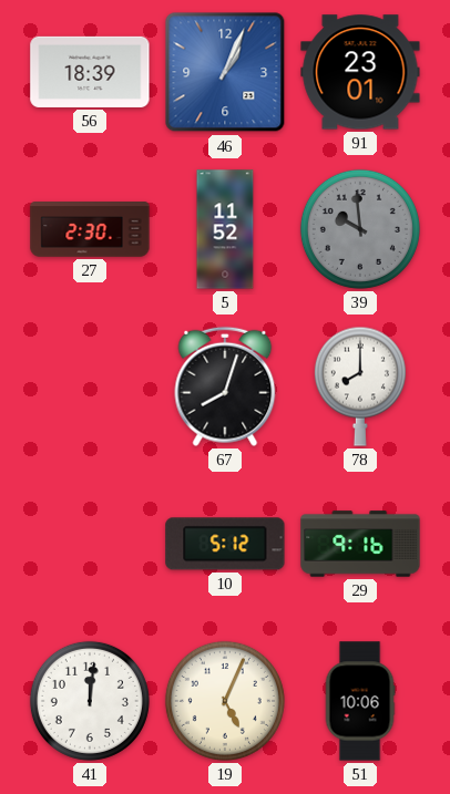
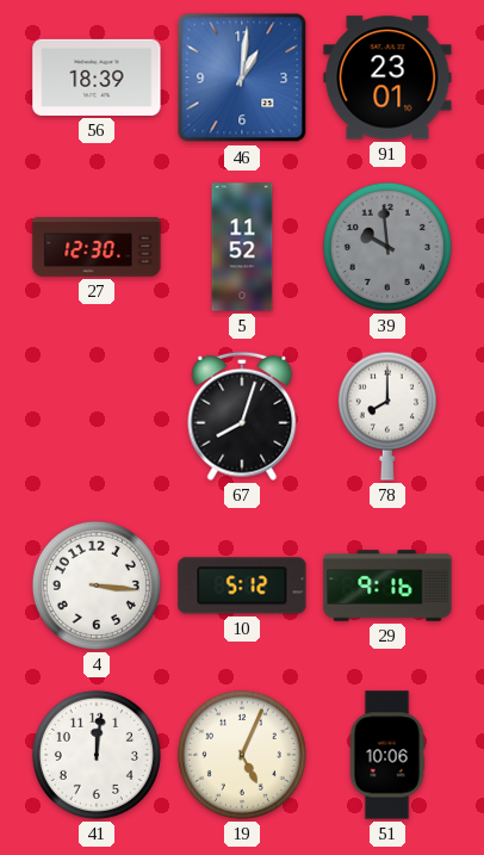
46: 1:04 -> 1:01 (242, 78)
27: 2:30 -> 12:30 (97, 247)
4: none -> 3:16 (97, 586)
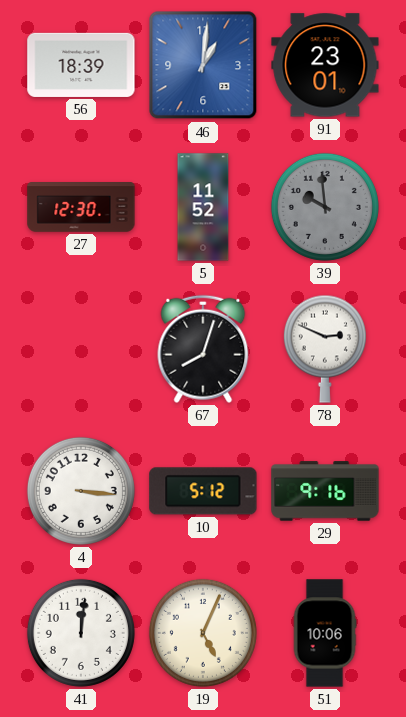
78: 8:00 -> 2:49 (325, 349)
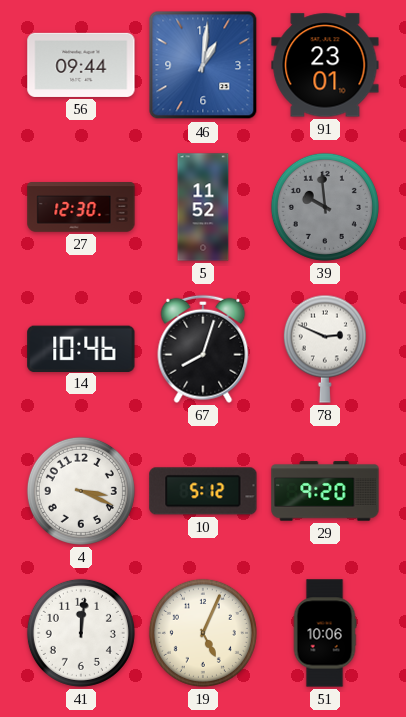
56: 18:39 -> 09:44 (81, 65)
14: none -> 10:46 (81, 348)
4: 3:16 -> 3:19 (81, 491)
29: 9:16 -> 9:20 (325, 491)
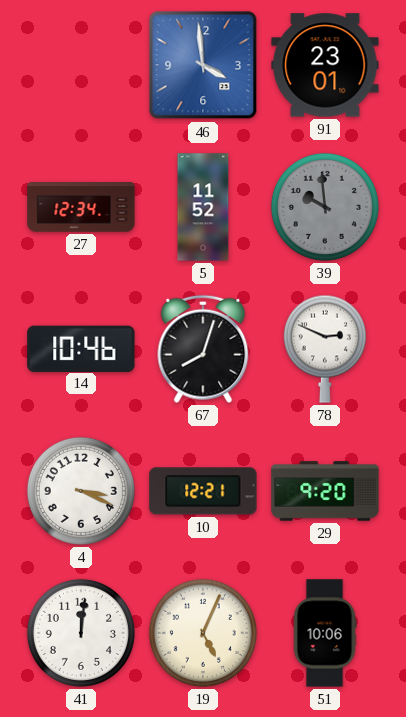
56: 09:44 -> none (81, 65)
46: 1:01 -> 3:59 (203, 65)
27: 12:30 -> 12:34 (81, 207)
10: 5:12 -> 12:21 (203, 491)
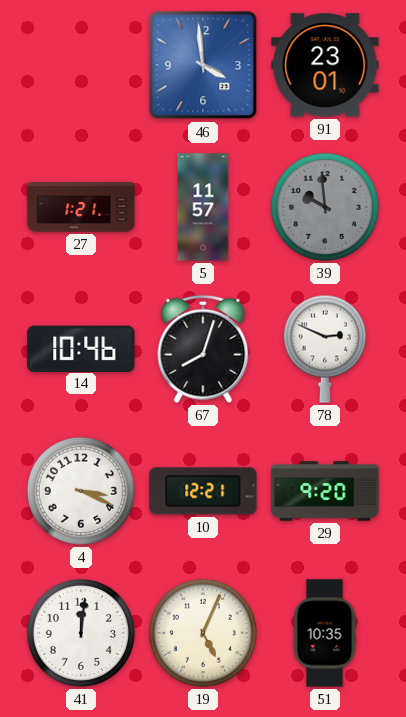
27: 12:34 -> 1:21 (81, 207)
5: 11:52 -> 11:57 (203, 207)
51: 10:06 -> 10:35 (325, 633)
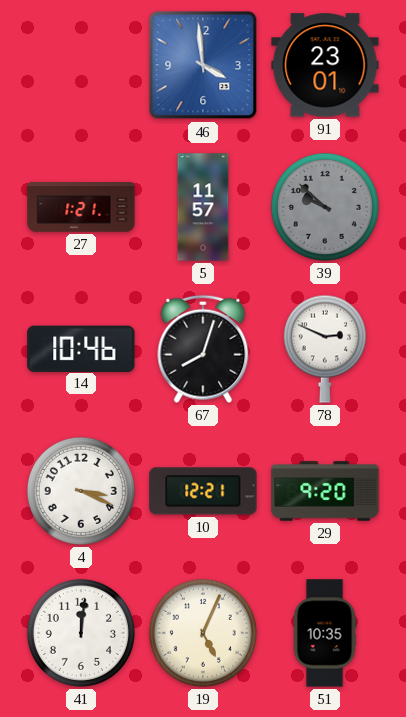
39: 9:59 -> 9:52 (325, 207)
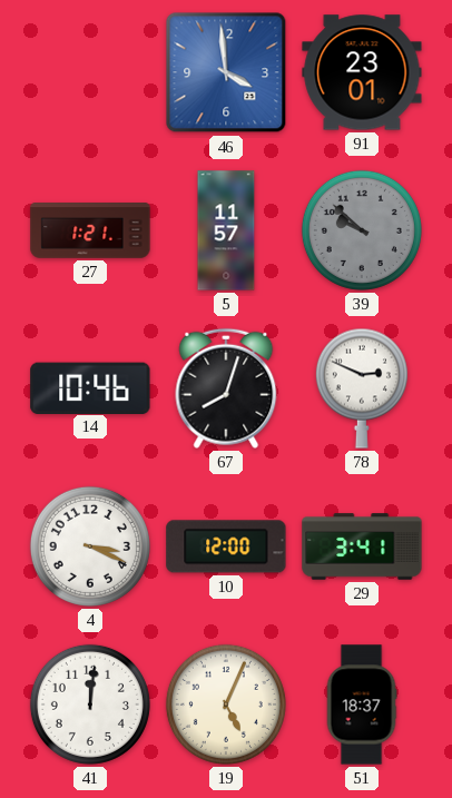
10: 12:21 -> 12:00 (226, 546)
29: 9:20 -> 3:41 (362, 546)
51: 10:35 -> 18:37 (362, 705)
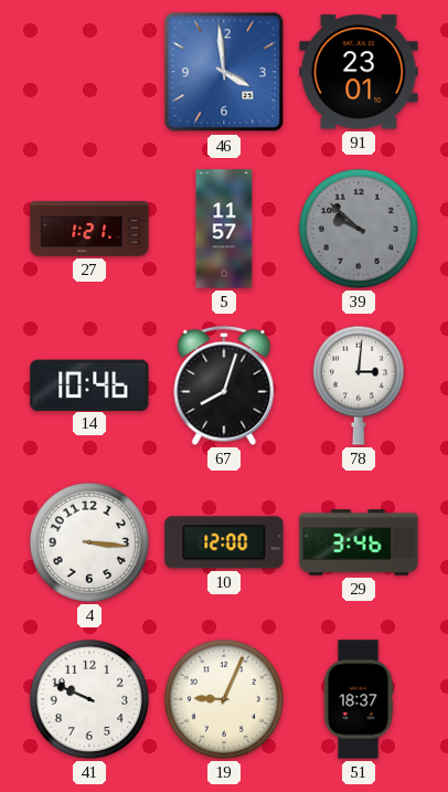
78: 2:49 -> 3:01 (359, 386)
4: 3:19 -> 3:16 (89, 542)
29: 3:41 -> 3:46 (359, 542)
41: 12:01 -> 9:49 (89, 699)
19: 5:04 -> 9:04 (224, 699)
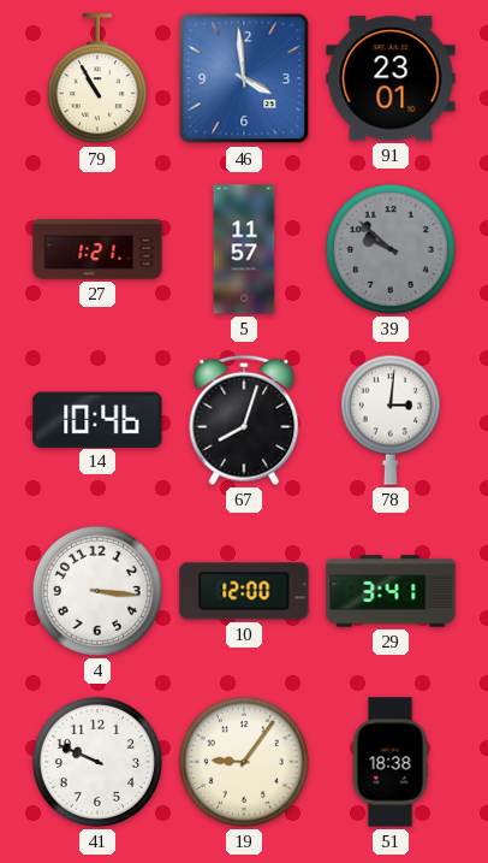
79: none -> 10:55 (97, 79)
29: 3:46 -> 3:41 (391, 591)
19: 9:04 -> 9:06 (244, 762)
51: 18:37 -> 18:38 (391, 762)
